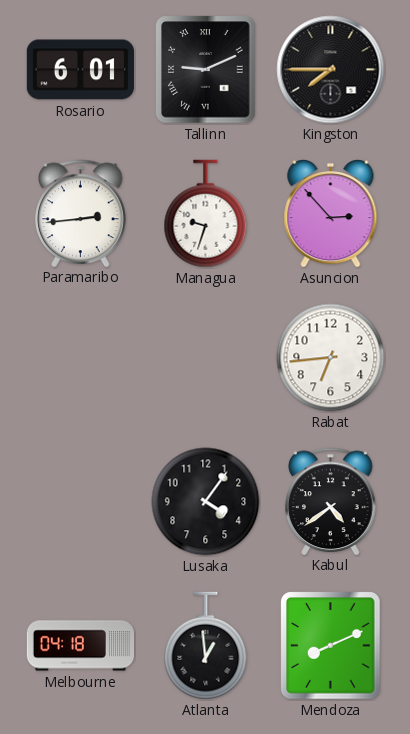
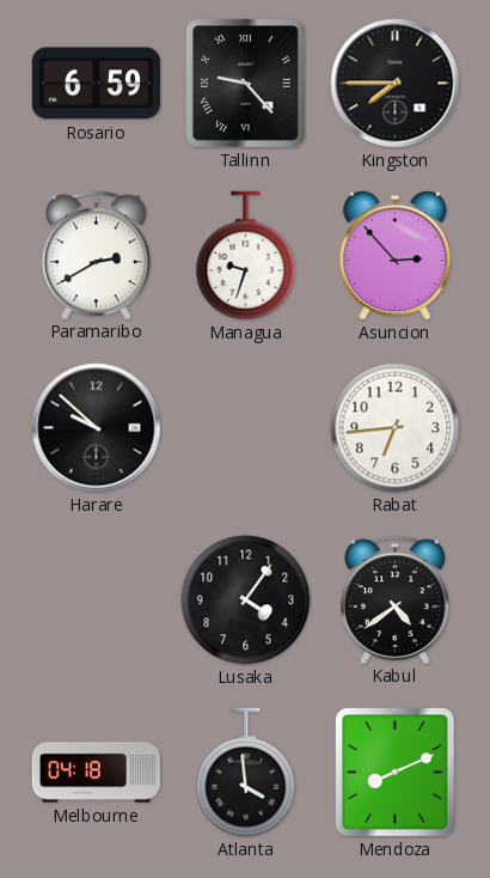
Rosario: 6:01 -> 6:59 (96, 84)
Tallinn: 9:11 -> 9:23 (246, 84)
Paramaribo: 2:44 -> 2:40 (97, 255)
Harare: none -> 9:52 (97, 428)
Atlanta: 12:59 -> 3:59 (246, 773)
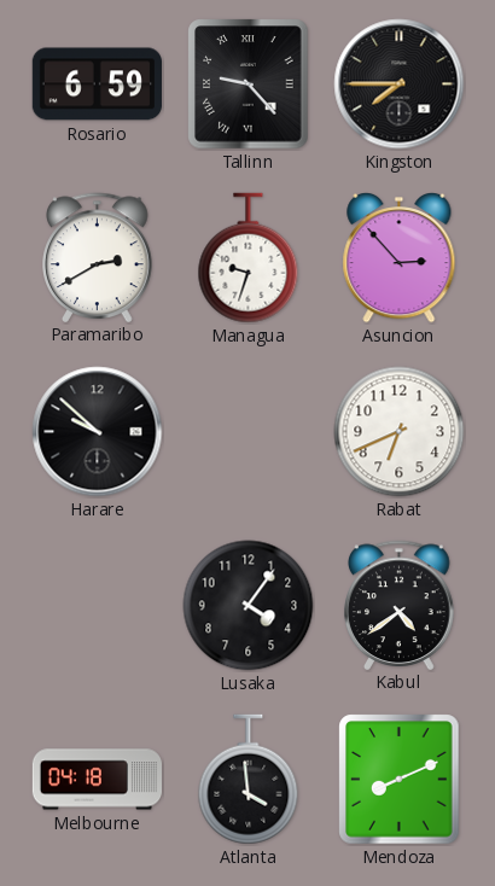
Rabat: 6:44 -> 6:41 (400, 432)
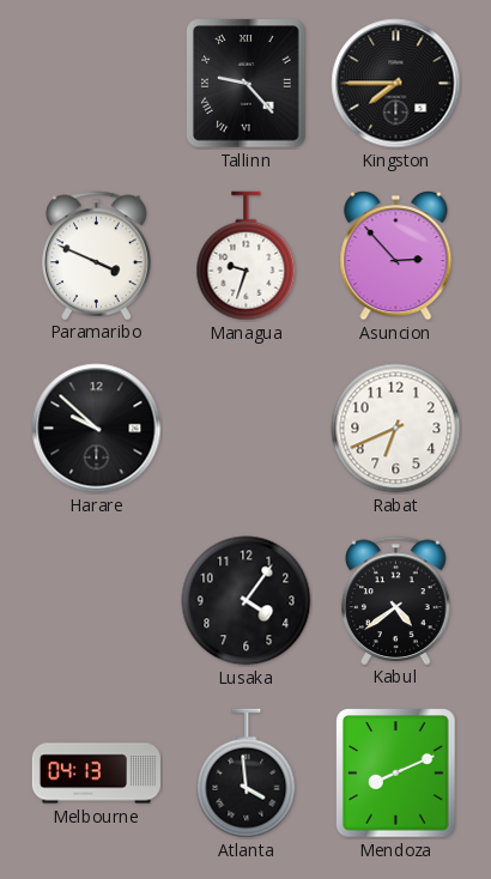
Rosario: 6:59 -> none (97, 84)
Paramaribo: 2:40 -> 3:49 (97, 255)
Melbourne: 04:18 -> 04:13 (96, 774)
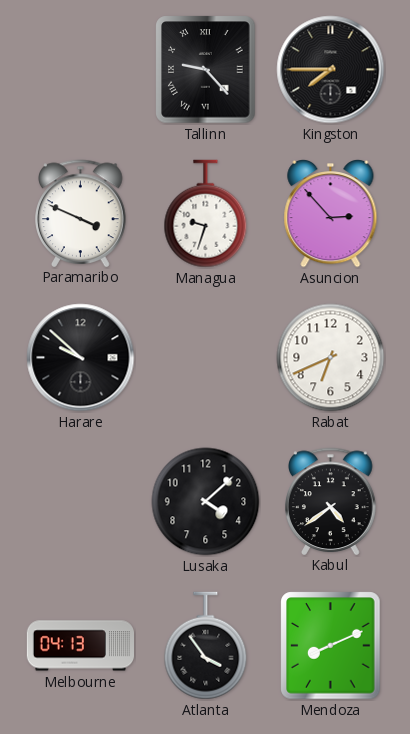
Lusaka: 4:06 -> 4:08 (206, 502)
Atlanta: 3:59 -> 3:54 (206, 646)
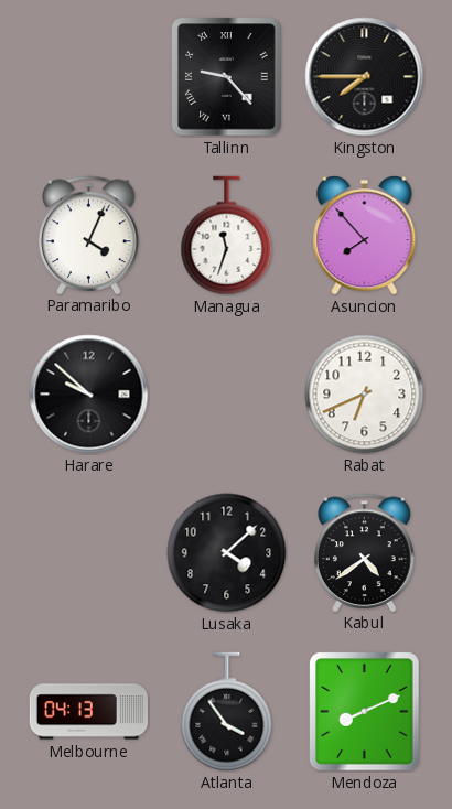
Paramaribo: 3:49 -> 4:04 (89, 235)
Managua: 9:33 -> 11:33 (227, 236)
Asuncion: 2:53 -> 7:53 (365, 235)
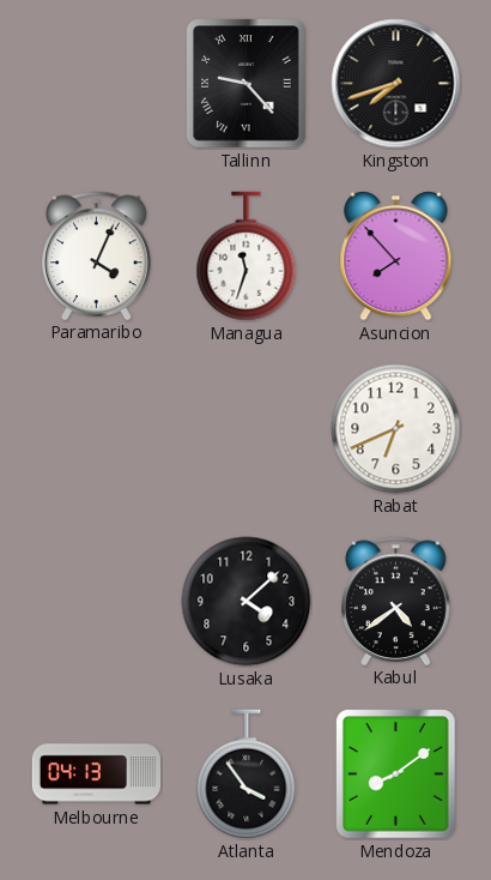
Kingston: 7:45 -> 7:42 (396, 84)
Harare: 9:52 -> none (89, 395)
Mendoza: 8:11 -> 8:09 (396, 774)
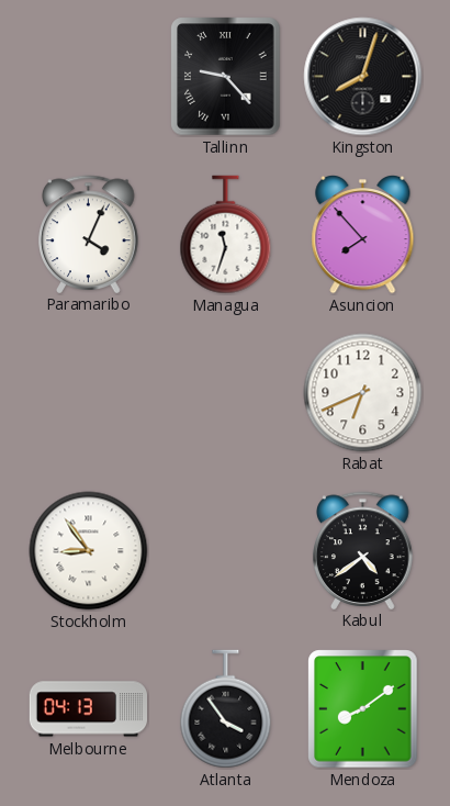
Kingston: 7:42 -> 8:03 (363, 77)
Stockholm: none -> 8:54 (89, 551)
Lusaka: 4:08 -> none (247, 602)
